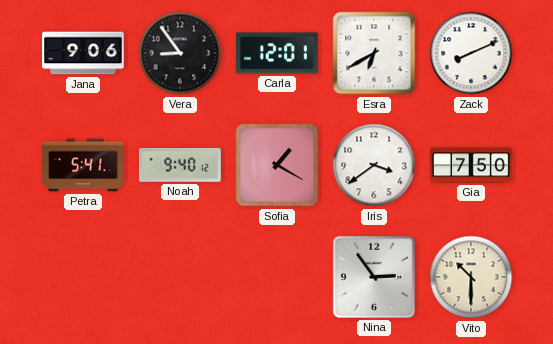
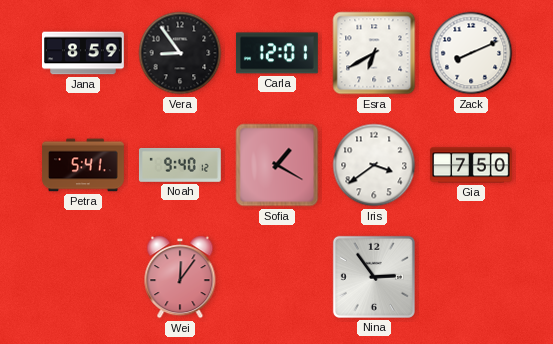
Jana: 9:06 -> 8:59 (83, 53)
Wei: none -> 12:06 (180, 277)
Vito: 10:30 -> none (471, 277)
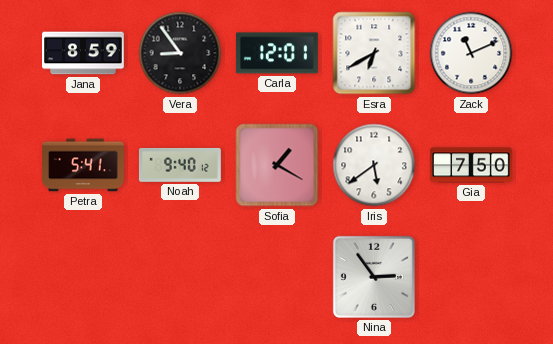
Zack: 8:11 -> 11:11 (471, 53)
Iris: 3:39 -> 5:39 (374, 165)
Wei: 12:06 -> none (180, 277)
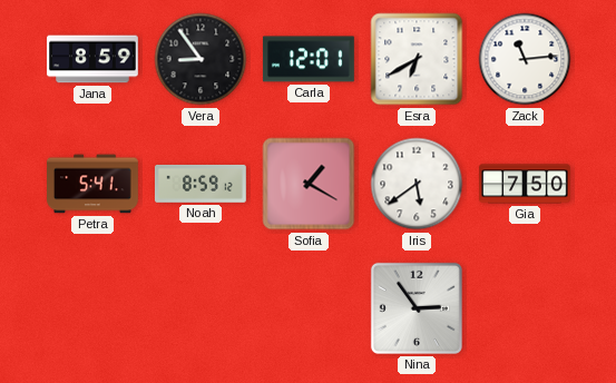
Zack: 11:11 -> 11:14 (525, 59)
Noah: 9:40 -> 8:59 (201, 184)
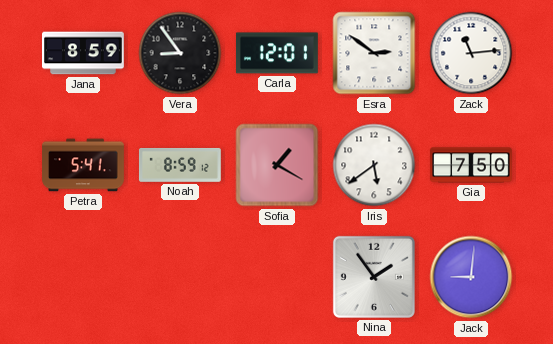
Esra: 6:40 -> 2:51 (374, 53)
Nina: 2:54 -> 1:54 (374, 277)
Jack: none -> 9:01 (471, 277)
